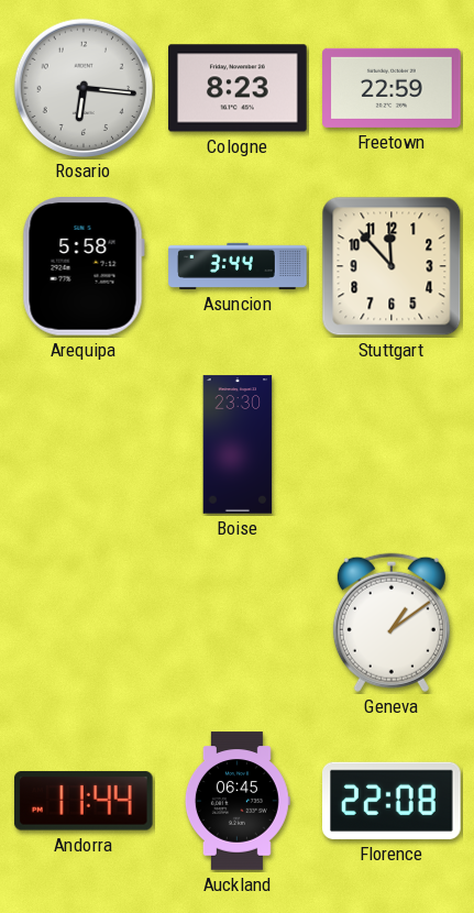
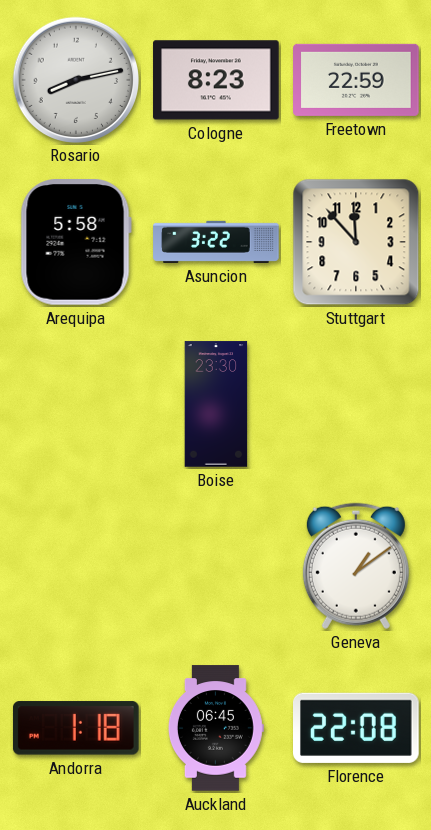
Rosario: 6:16 -> 8:13 (75, 79)
Asuncion: 3:44 -> 3:22 (216, 242)
Andorra: 11:44 -> 1:18 (76, 728)
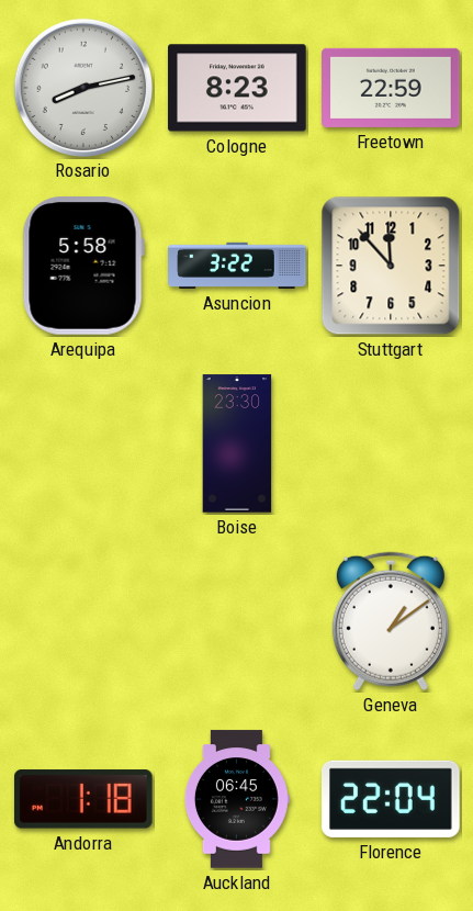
Florence: 22:08 -> 22:04 (391, 799)
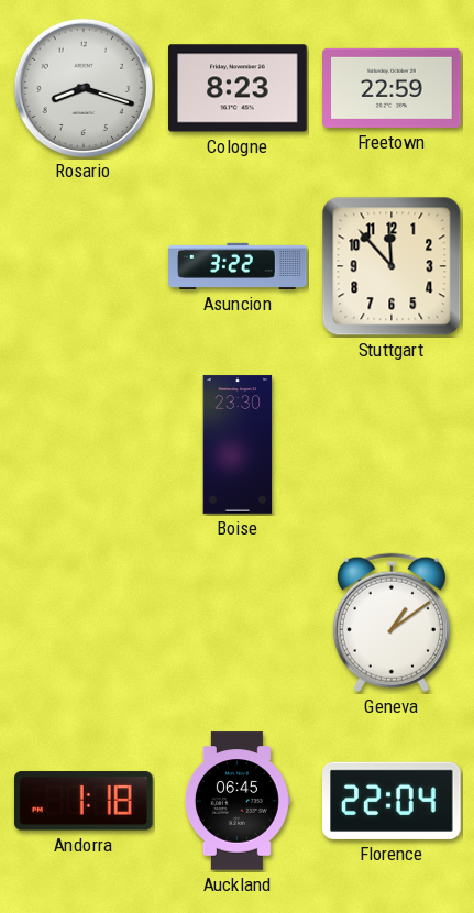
Rosario: 8:13 -> 8:18 (82, 87)
Arequipa: 5:58 -> none (83, 267)
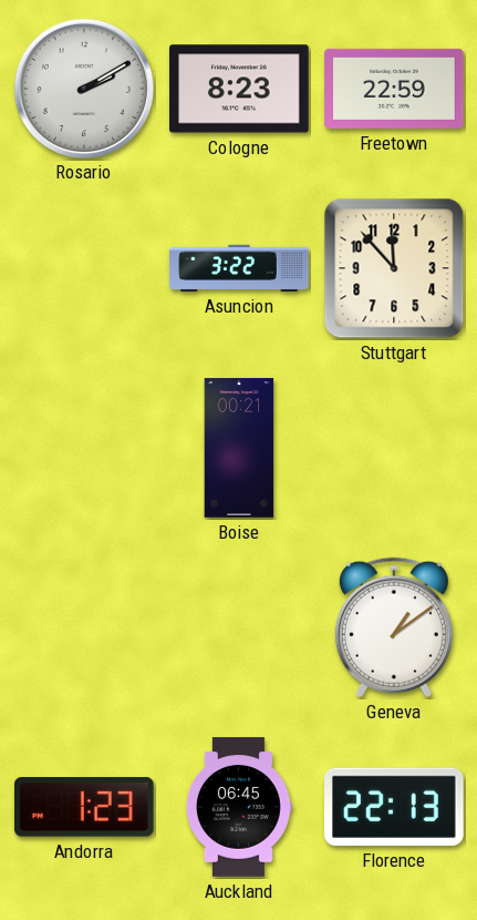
Rosario: 8:18 -> 2:10 (83, 88)
Boise: 23:30 -> 00:21 (239, 448)
Andorra: 1:18 -> 1:23 (84, 807)
Florence: 22:04 -> 22:13 (394, 807)
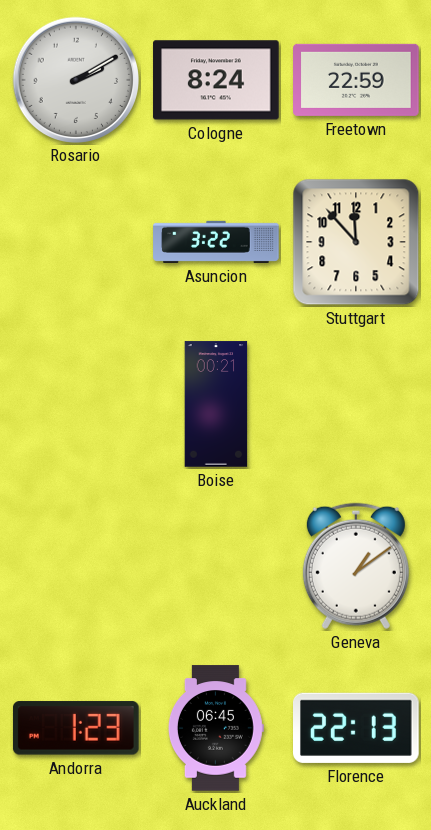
Cologne: 8:23 -> 8:24 (216, 80)
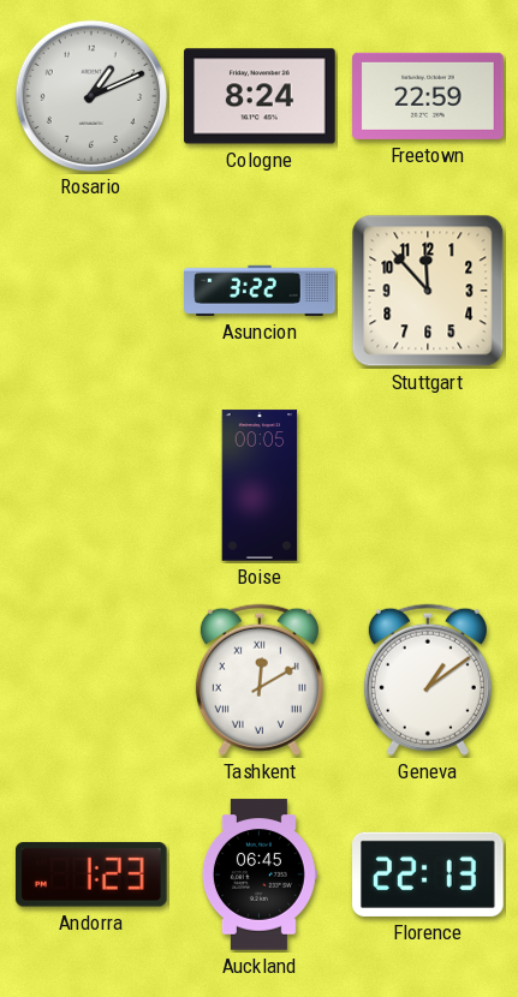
Rosario: 2:10 -> 1:11 (90, 95)
Boise: 00:21 -> 00:05 (260, 485)
Tashkent: none -> 12:10 (260, 680)
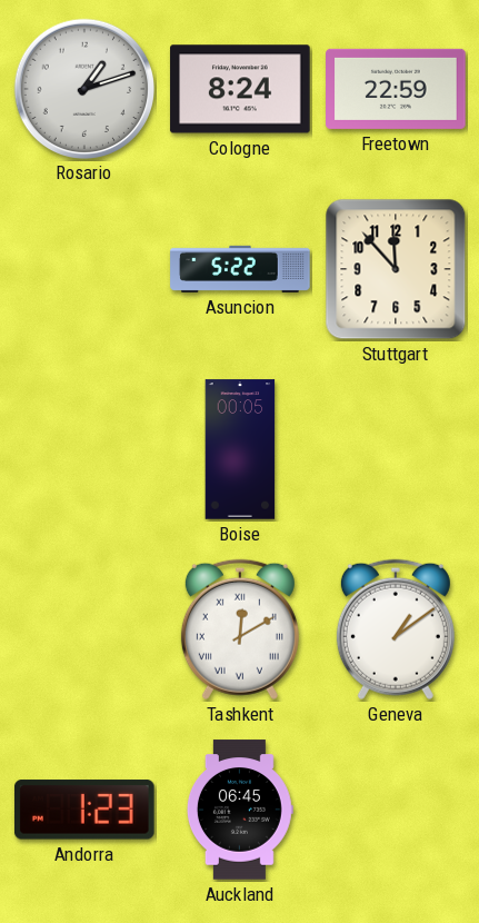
Rosario: 1:11 -> 1:12 (83, 88)
Asuncion: 3:22 -> 5:22 (240, 269)
Florence: 22:13 -> none (428, 874)
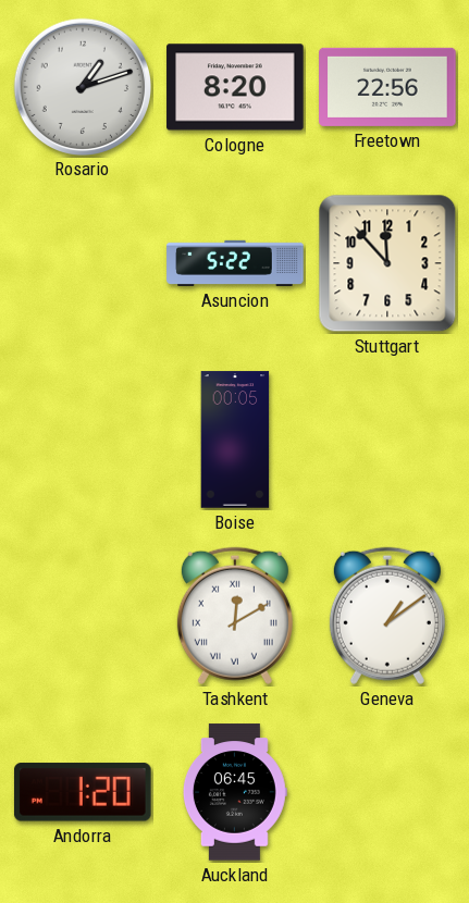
Cologne: 8:24 -> 8:20 (235, 87)
Freetown: 22:59 -> 22:56 (387, 87)
Andorra: 1:23 -> 1:20 (83, 792)
